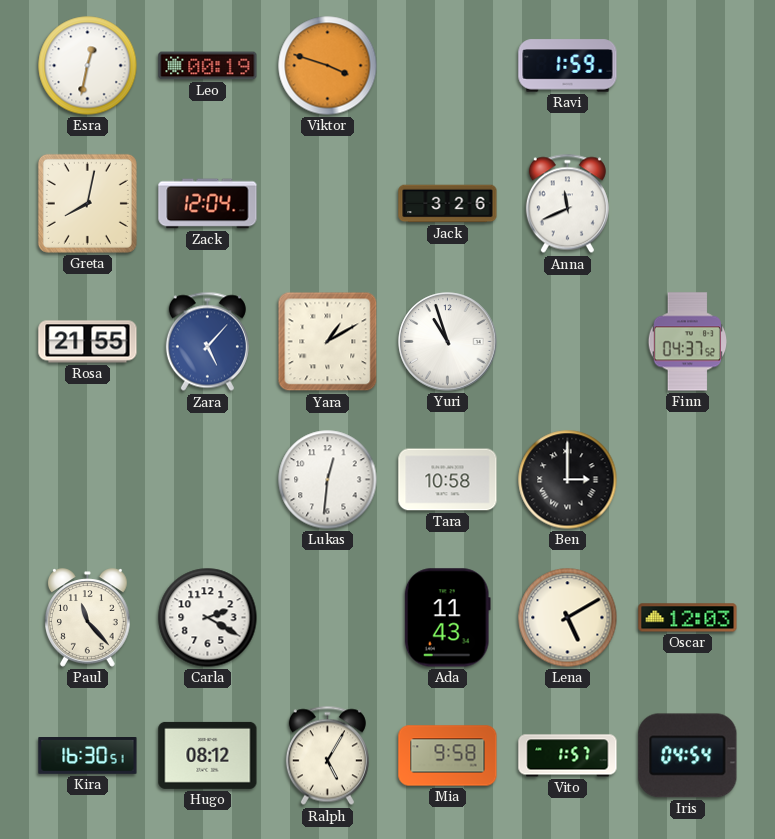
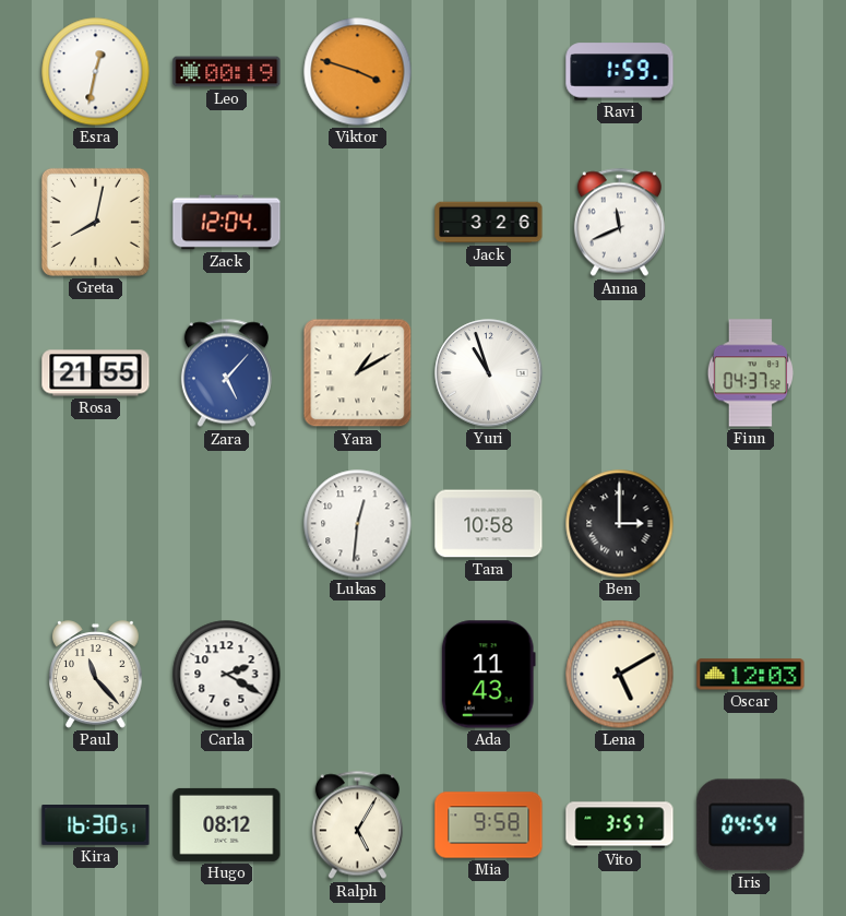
Vito: 1:57 -> 3:57 (620, 825)
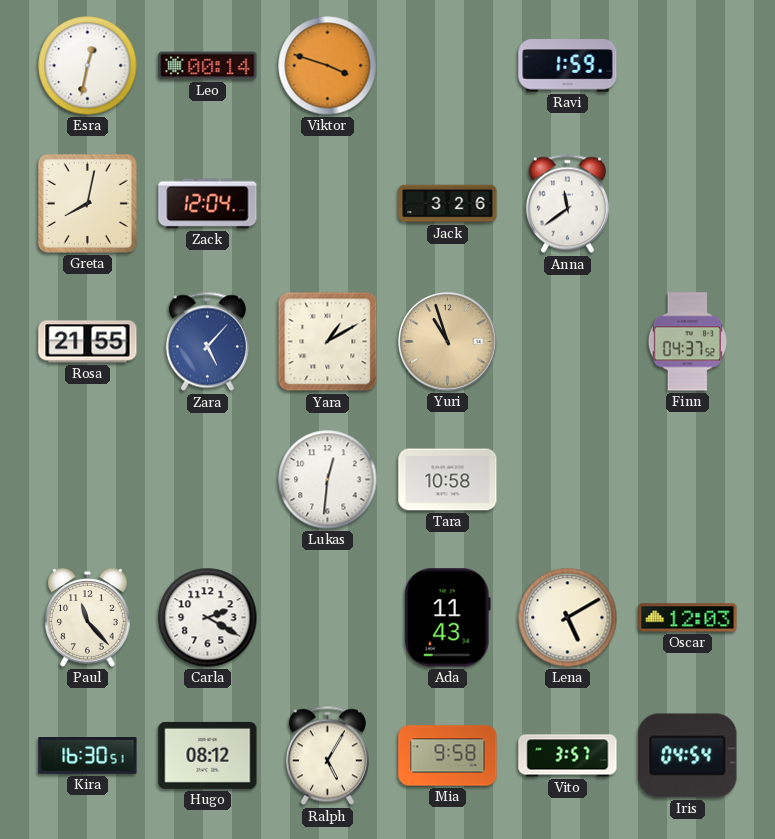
Leo: 00:19 -> 00:14 (208, 66)
Anna: 11:41 -> 11:39 (567, 204)
Yuri dial: white -> champagne (448, 342)
Ben: 3:00 -> none (620, 524)
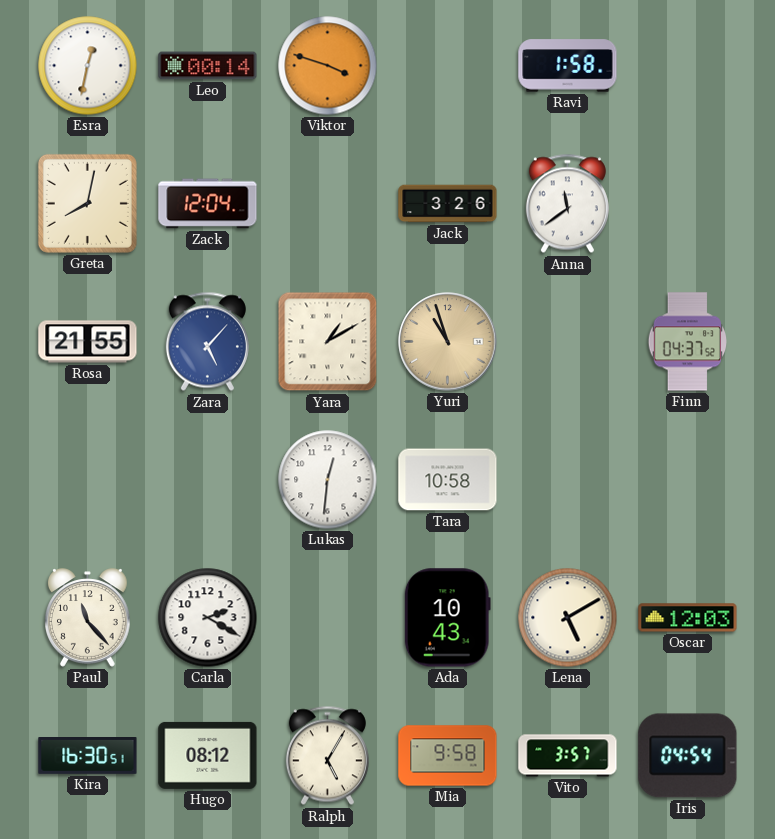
Ravi: 1:59 -> 1:58 (568, 66)
Ada: 11:43 -> 10:43 (447, 618)
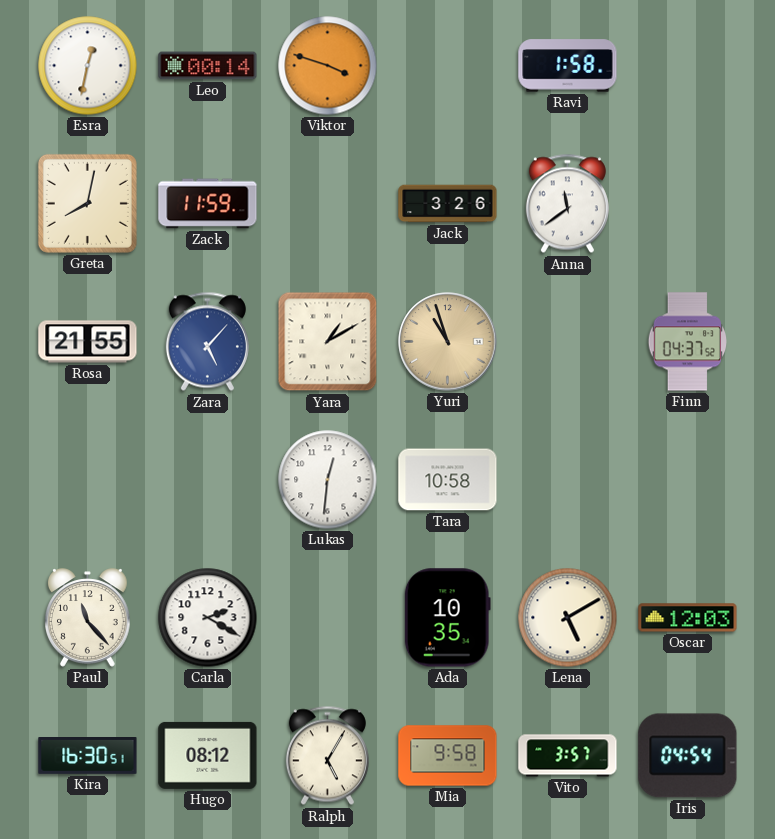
Zack: 12:04 -> 11:59 (208, 204)
Ada: 10:43 -> 10:35 (447, 618)
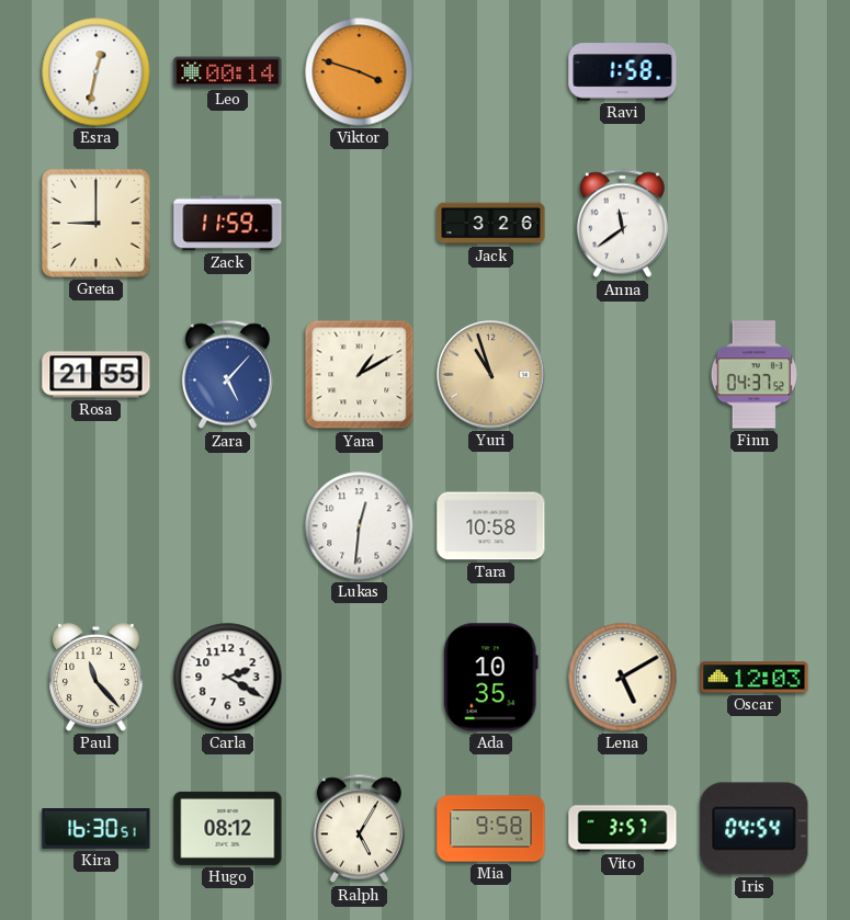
Greta: 8:02 -> 9:00 (95, 223)
